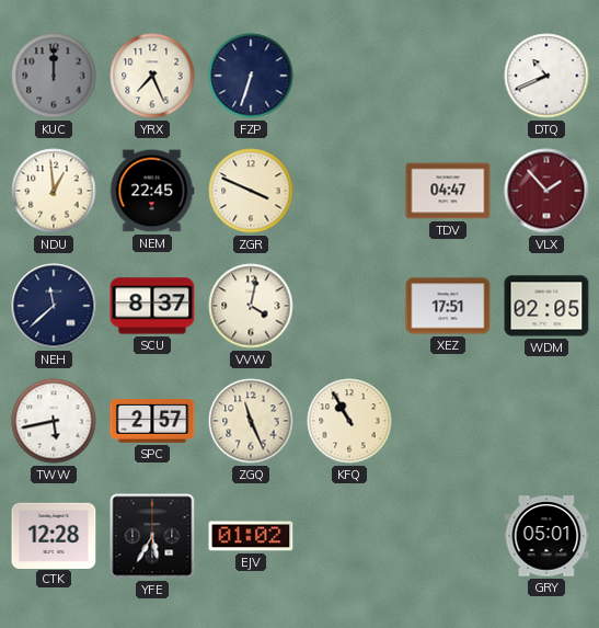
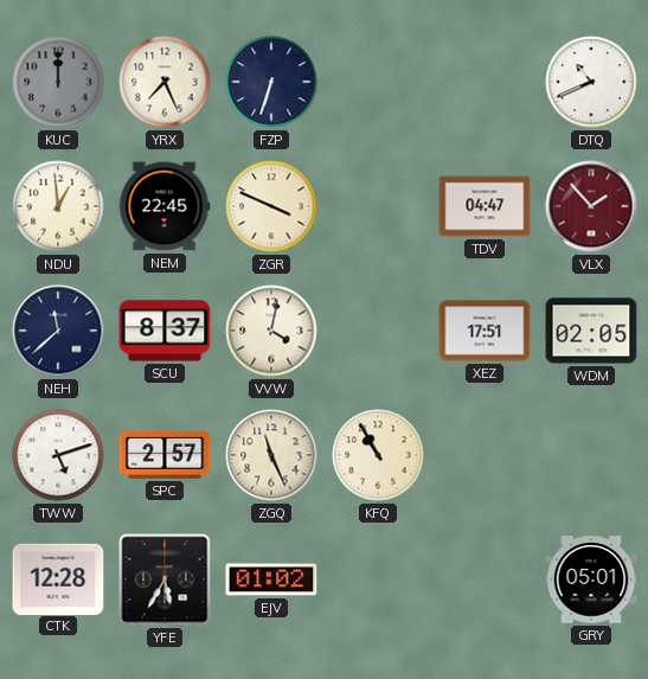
TWW: 5:43 -> 5:12 (58, 455)
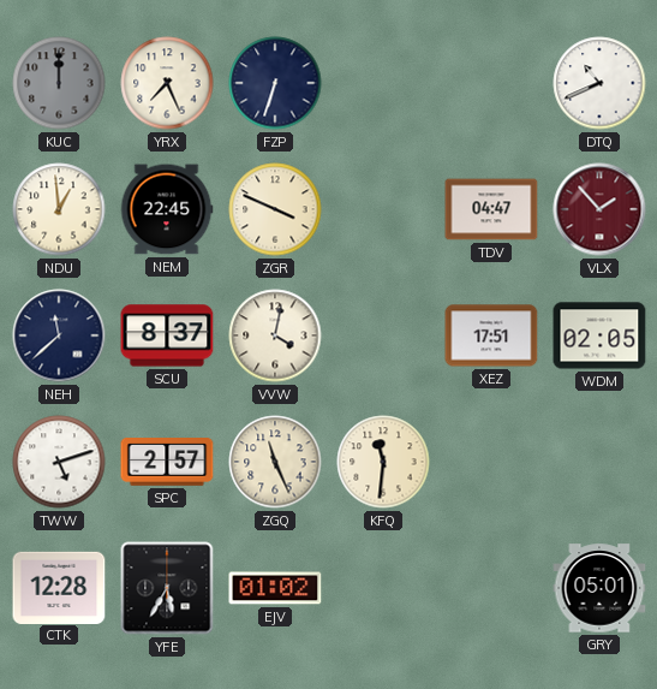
KFQ: 10:55 -> 11:31 (383, 462)
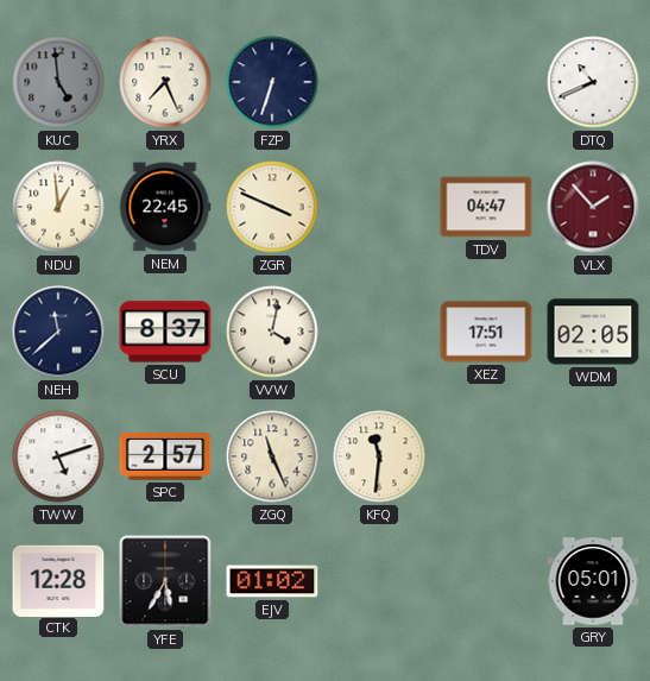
KUC: 12:00 -> 4:59 (58, 82)
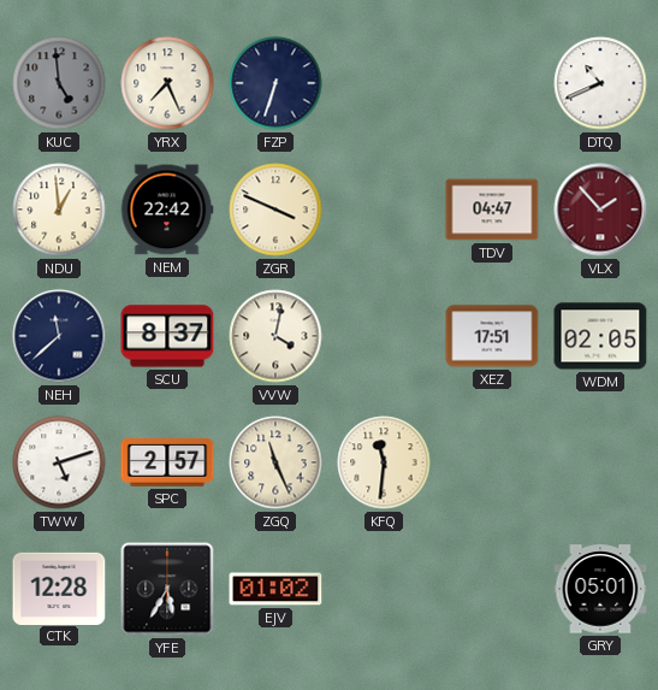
NEM: 22:45 -> 22:42 (167, 210)
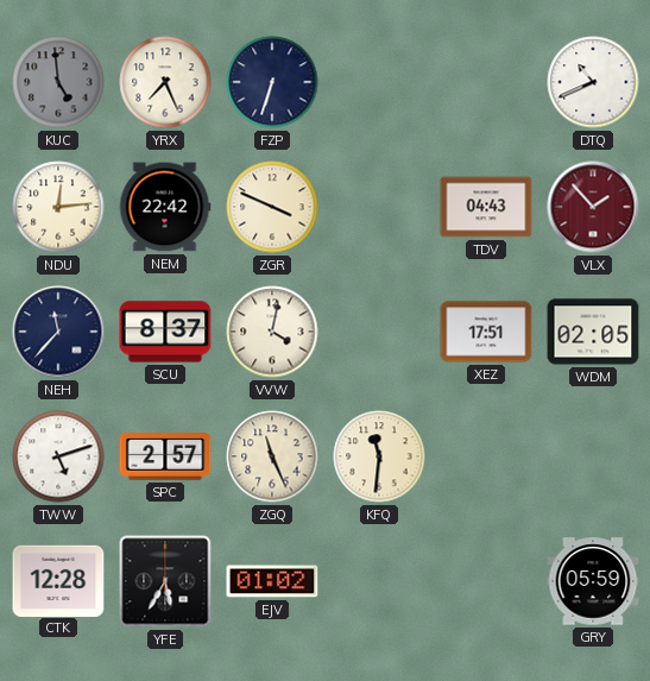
NDU: 12:59 -> 12:14 (58, 207)
TDV: 04:47 -> 04:43 (486, 207)
NEH: 11:38 -> 11:37 (58, 332)
GRY: 05:01 -> 05:59 (593, 581)
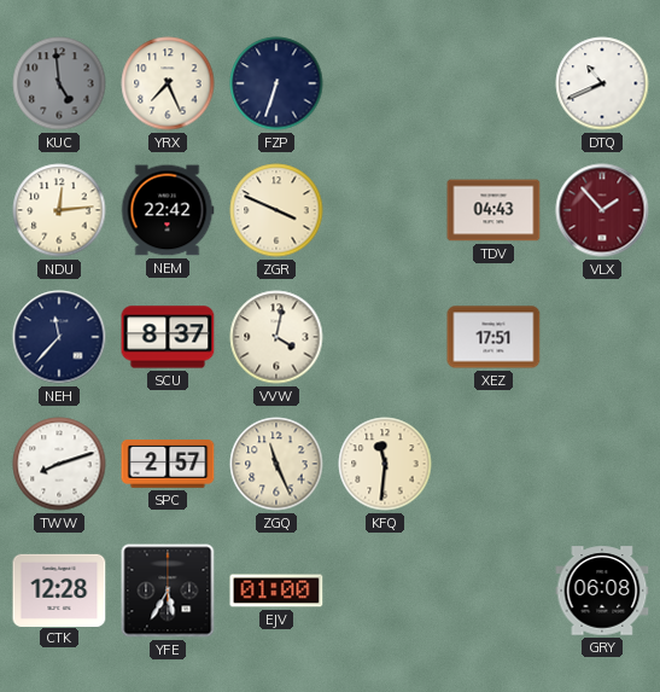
WDM: 02:05 -> none (593, 332)
TWW: 5:12 -> 8:12 (59, 464)
EJV: 01:02 -> 01:00 (276, 591)
GRY: 05:59 -> 06:08 (602, 591)
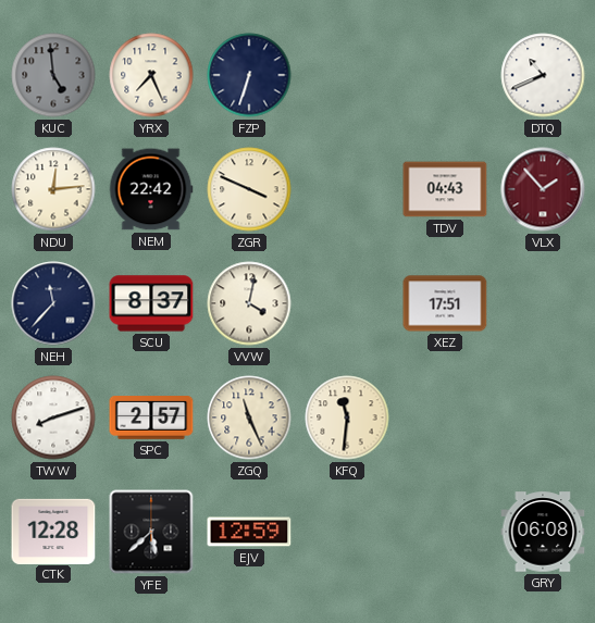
YFE: 5:35 -> 5:38 (151, 532)
EJV: 01:00 -> 12:59 (249, 532)
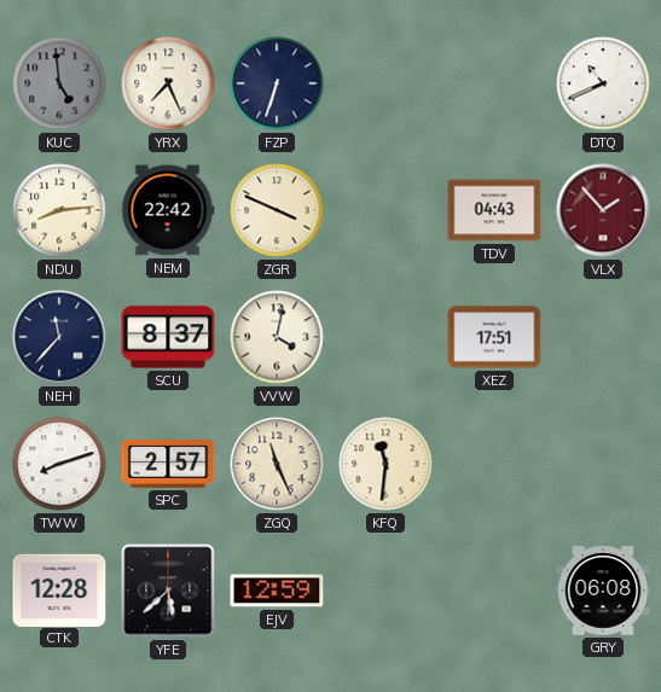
NDU: 12:14 -> 8:14 (59, 210)
